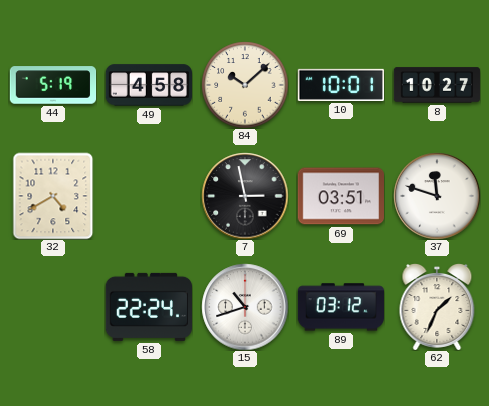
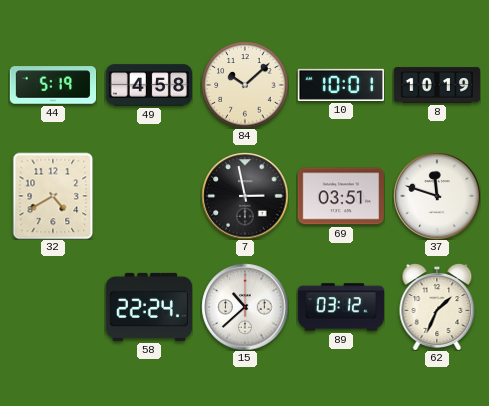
8: 10:27 -> 10:19 (437, 85)
15: 10:42 -> 10:38 (245, 307)
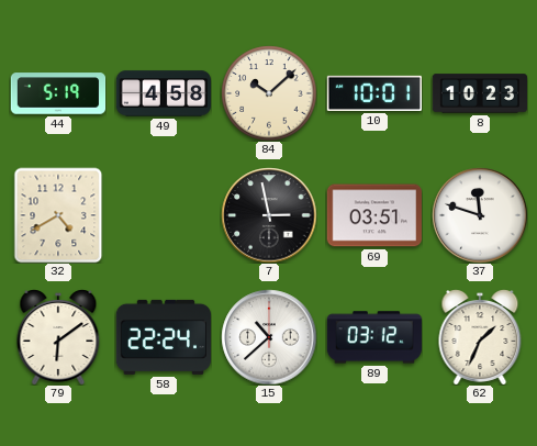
8: 10:19 -> 10:23 (480, 93)
79: none -> 6:09 (58, 337)
